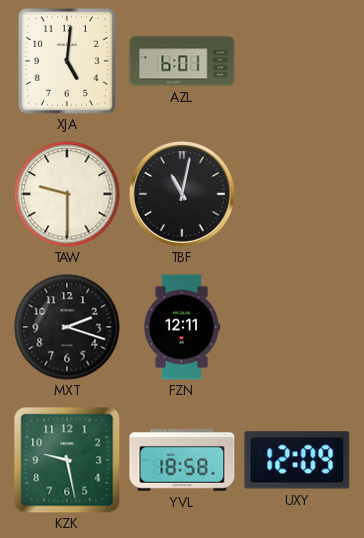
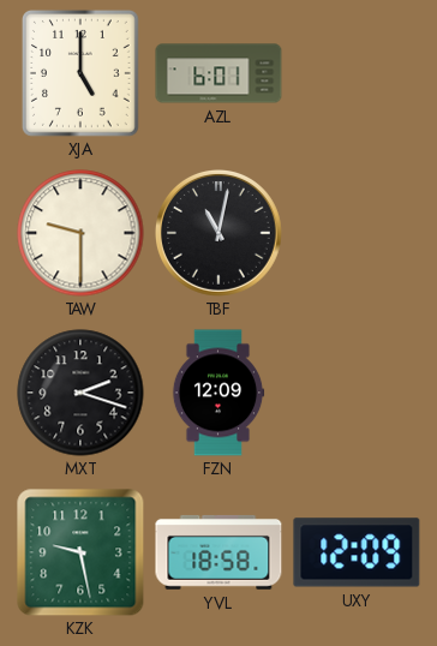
XJA: 5:01 -> 5:00 (80, 74)
FZN: 12:11 -> 12:09 (218, 393)
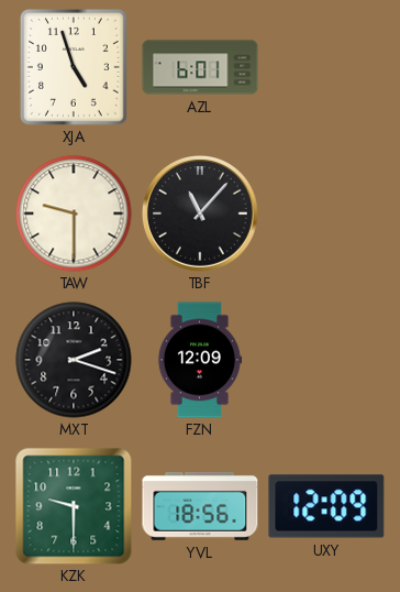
XJA: 5:00 -> 4:57 (74, 68)
TBF: 11:02 -> 11:07 (201, 215)
KZK: 9:28 -> 9:30 (74, 506)
YVL: 18:58 -> 18:56 (200, 506)
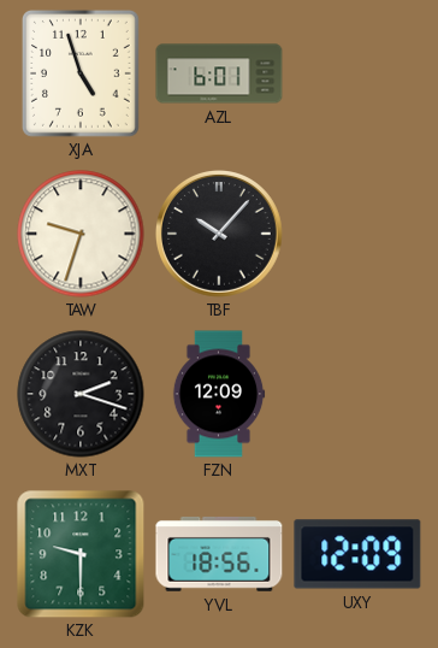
TAW: 9:30 -> 9:33 (81, 234)
TBF: 11:07 -> 10:07 (220, 235)
